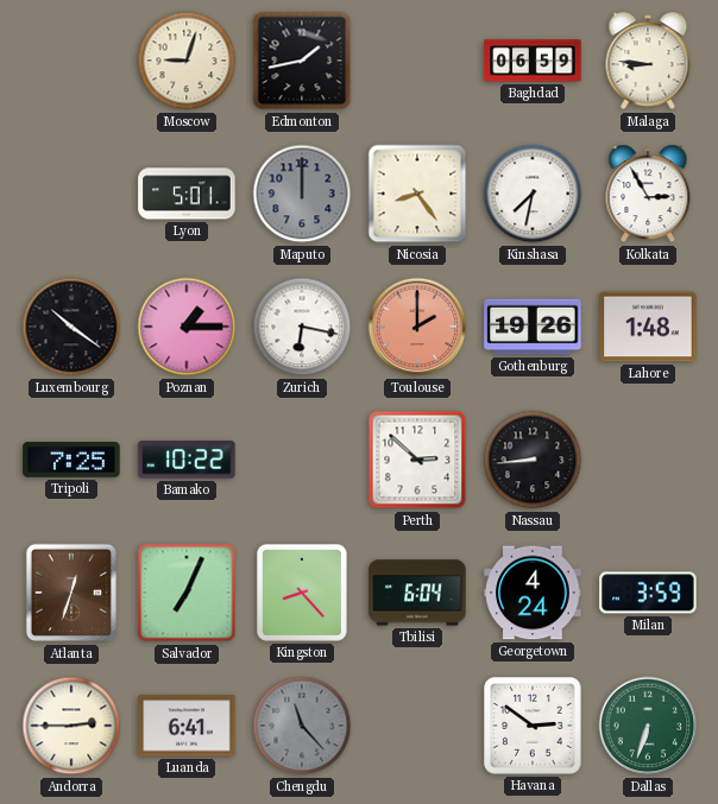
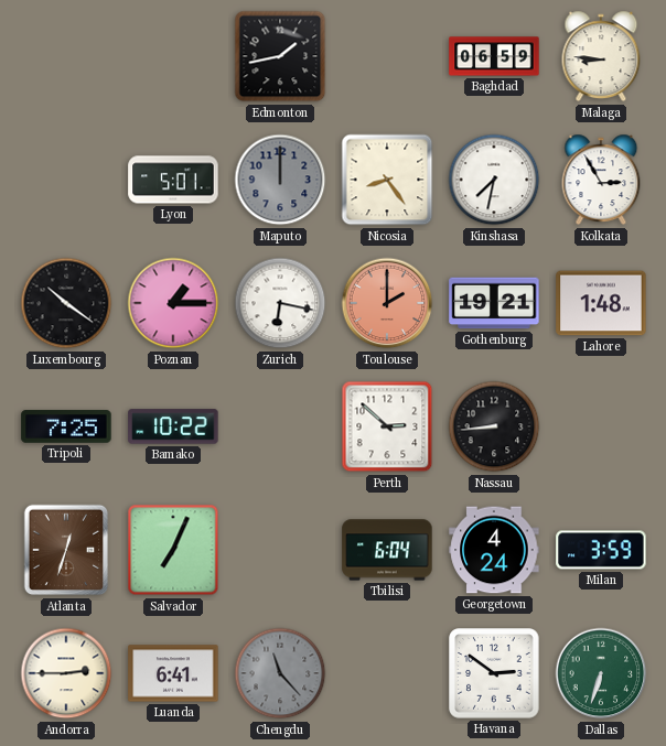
Moscow: 9:03 -> none (187, 61)
Gothenburg: 19:26 -> 19:21 (494, 303)
Kingston: 8:23 -> none (302, 593)
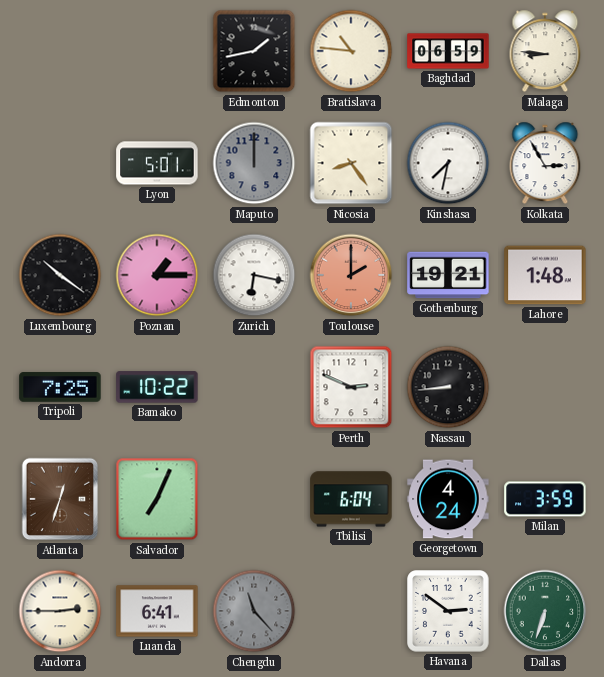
Bratislava: none -> 10:46 (351, 51)
Perth: 2:52 -> 2:49 (351, 387)
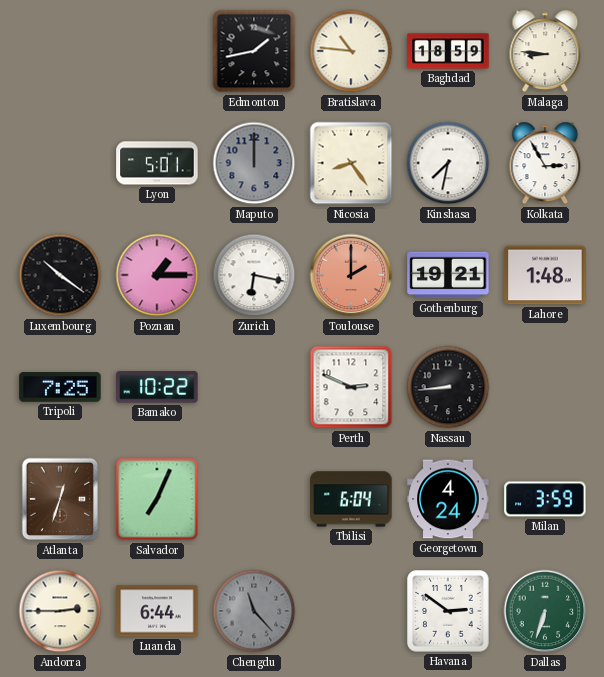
Baghdad: 06:59 -> 18:59 (448, 51)
Luanda: 6:41 -> 6:44 (157, 611)
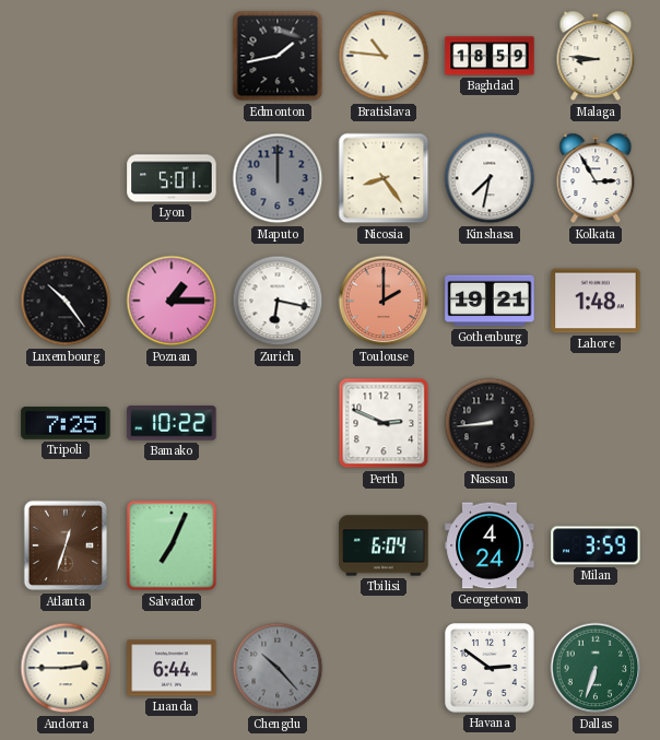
Luxembourg: 10:21 -> 10:24 (66, 301)
Chengdu: 11:23 -> 10:23 (278, 668)
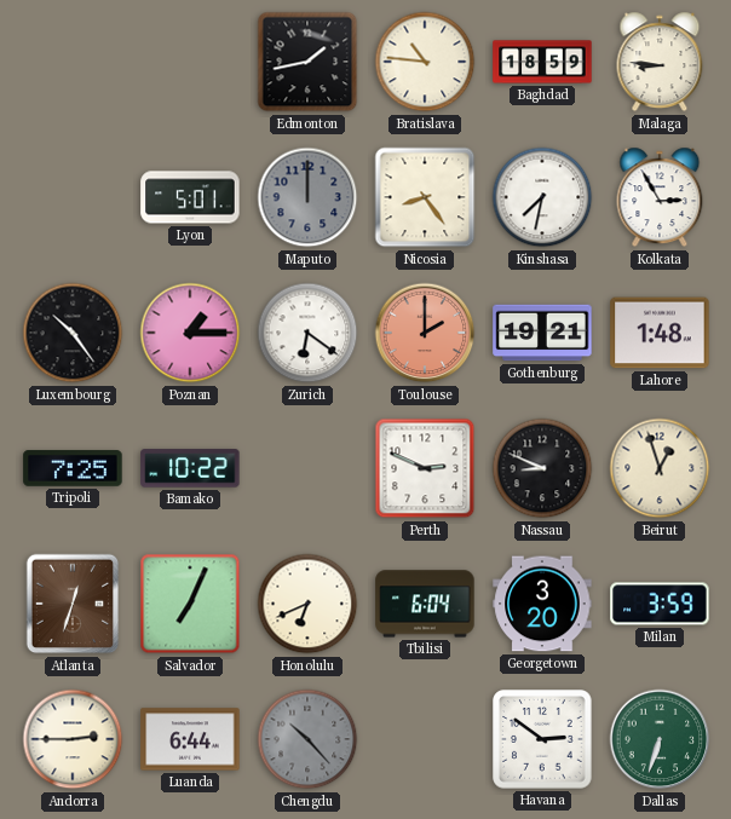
Zurich: 6:17 -> 6:21 (307, 333)
Nassau: 8:44 -> 8:49 (542, 468)
Beirut: none -> 12:57 (660, 468)
Honolulu: none -> 6:41 (307, 604)
Georgetown: 4:24 -> 3:20 (542, 604)
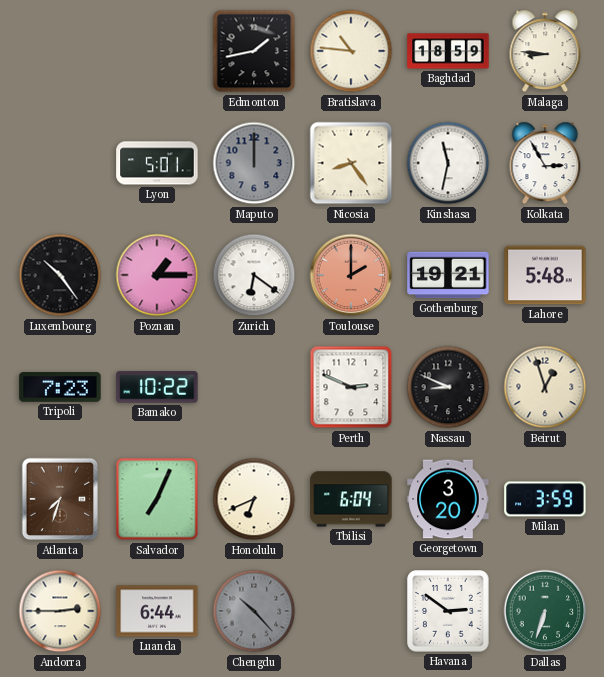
Kinshasa: 7:32 -> 11:32 (448, 163)
Lahore: 1:48 -> 5:48 (545, 275)
Tripoli: 7:25 -> 7:23 (60, 387)
Atlanta: 12:33 -> 7:33 (60, 499)
